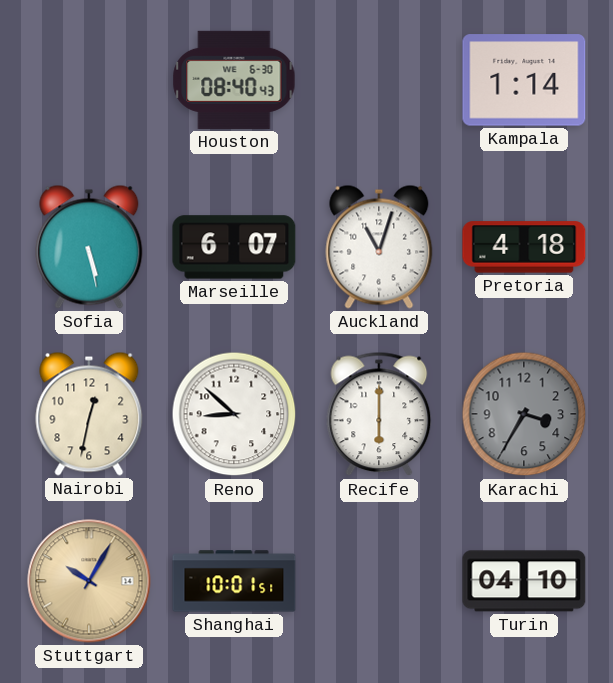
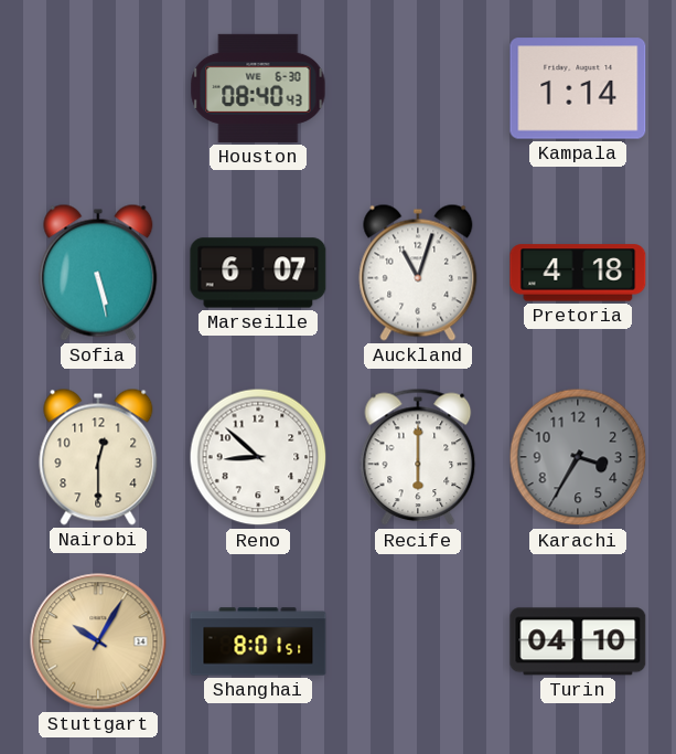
Nairobi: 12:32 -> 12:30 (98, 457)
Shanghai: 10:01 -> 8:01 (258, 641)
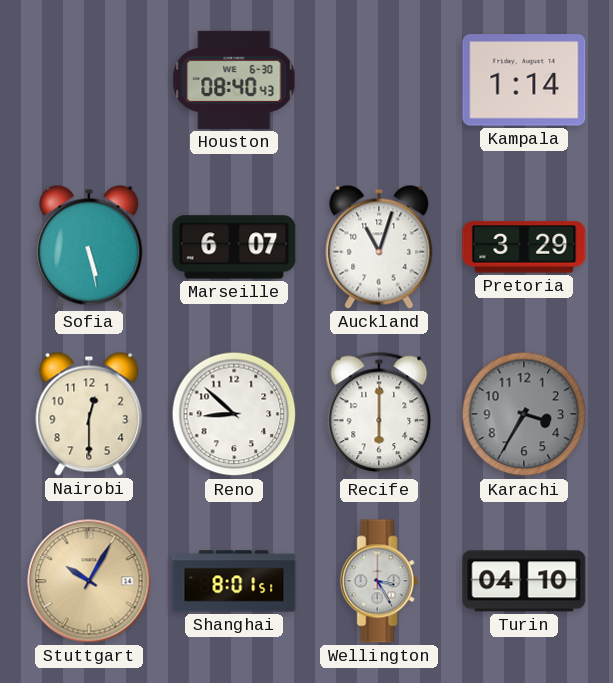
Pretoria: 4:18 -> 3:29 (524, 247)
Wellington: none -> 3:25 (379, 581)
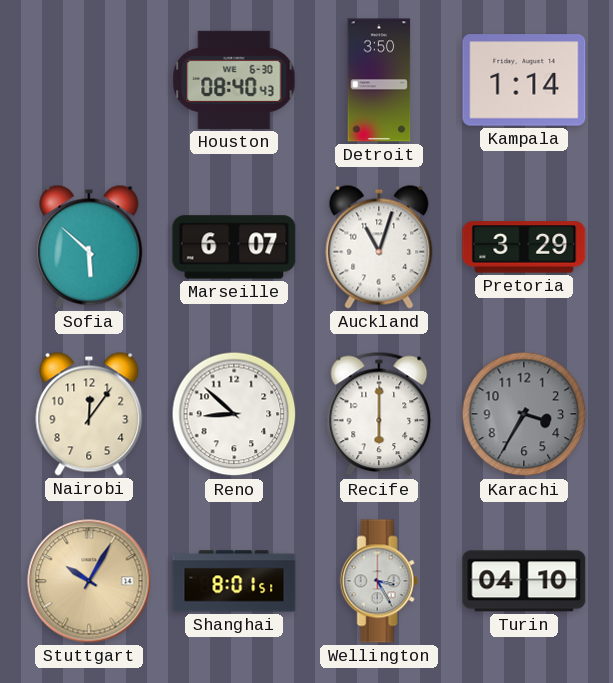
Detroit: none -> 3:50 (379, 80)
Sofia: 5:28 -> 5:52 (89, 247)
Nairobi: 12:30 -> 12:06 (89, 414)
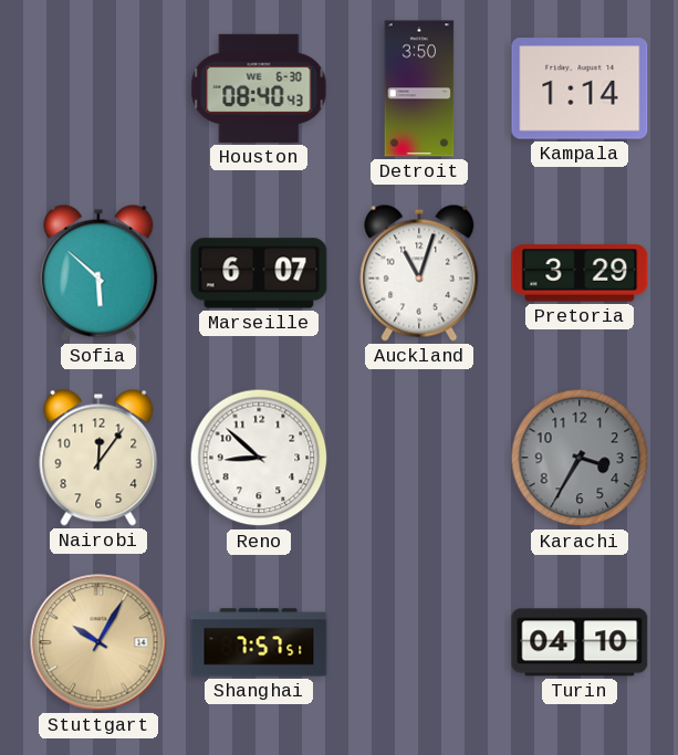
Recife: 6:00 -> none (379, 414)
Shanghai: 8:01 -> 7:57 (259, 642)
Wellington: 3:25 -> none (379, 581)
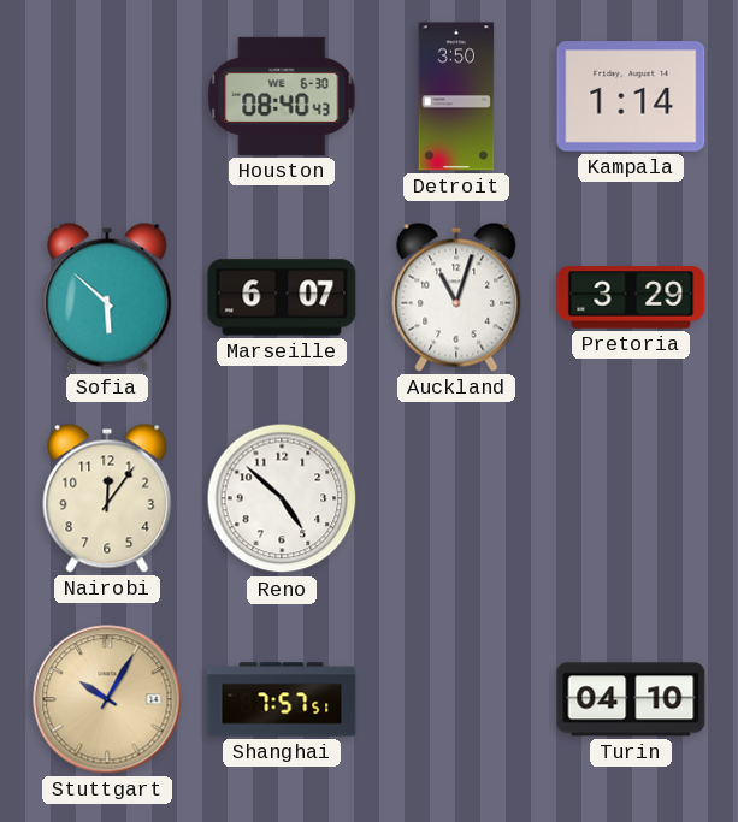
Reno: 8:52 -> 4:52 (282, 498)
Karachi: 3:35 -> none (580, 458)
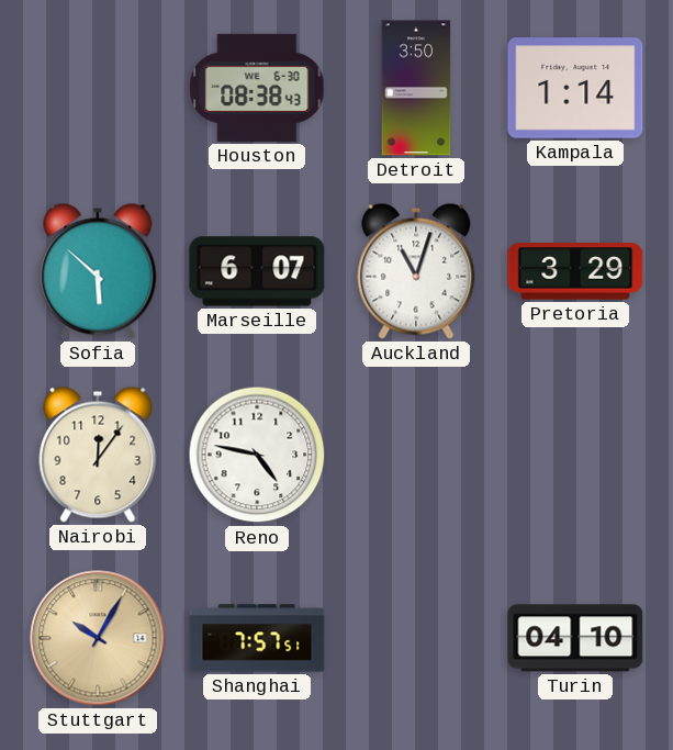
Houston: 08:40 -> 08:38 (257, 88)
Reno: 4:52 -> 4:47 (257, 455)
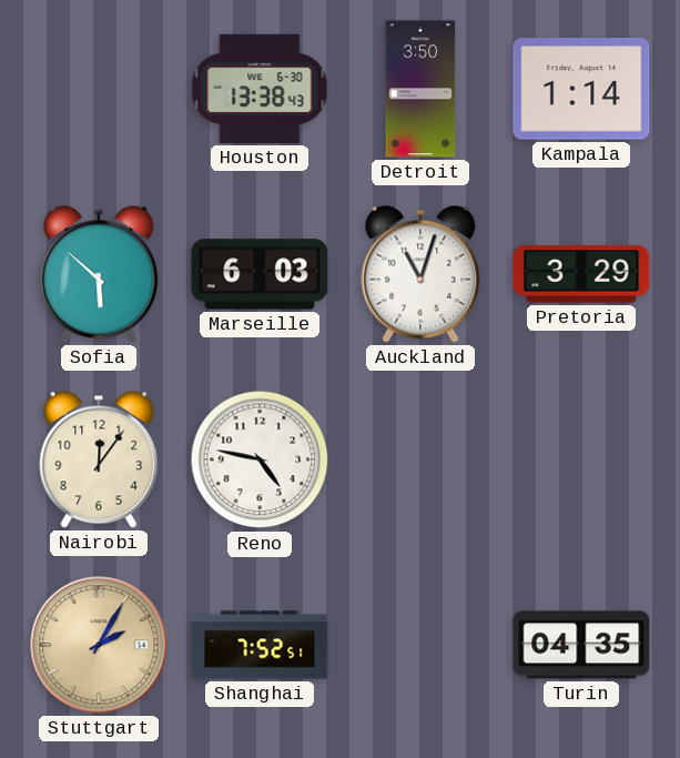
Houston: 08:38 -> 13:38 (260, 89)
Marseille: 6:07 -> 6:03 (260, 274)
Stuttgart: 10:05 -> 2:05 (99, 645)
Shanghai: 7:57 -> 7:52 (260, 645)
Turin: 04:10 -> 04:35 (581, 645)
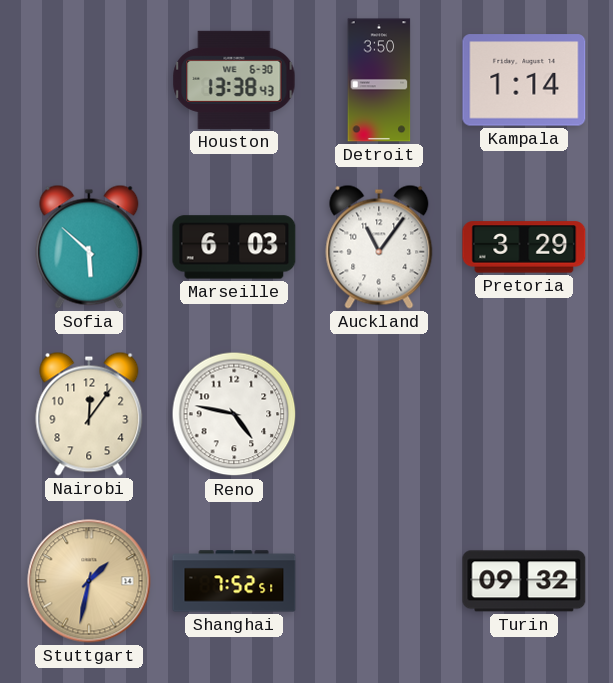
Auckland: 11:03 -> 11:06 (379, 247)
Stuttgart: 2:05 -> 1:32 (89, 581)
Turin: 04:35 -> 09:32 (524, 581)
